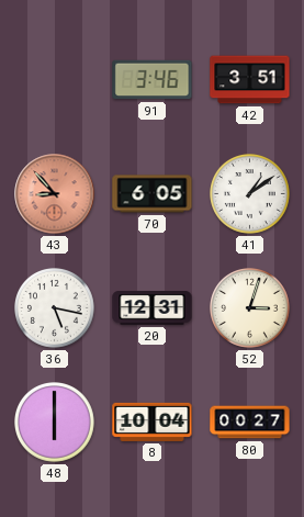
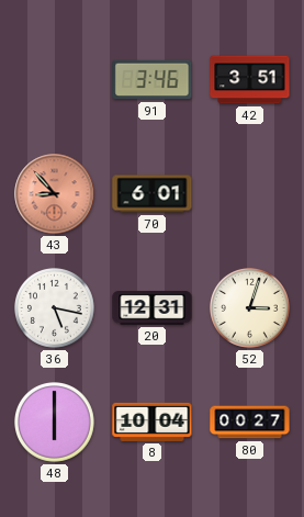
70: 6:05 -> 6:01 (153, 194)
41: 1:09 -> none (250, 194)
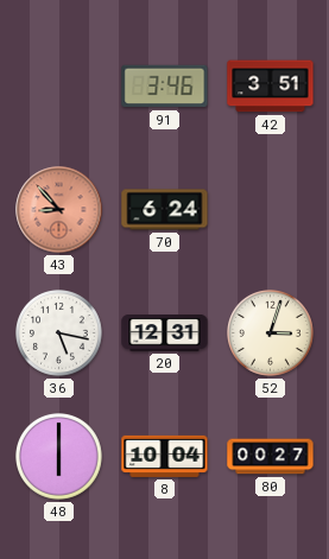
70: 6:01 -> 6:24 (165, 210)
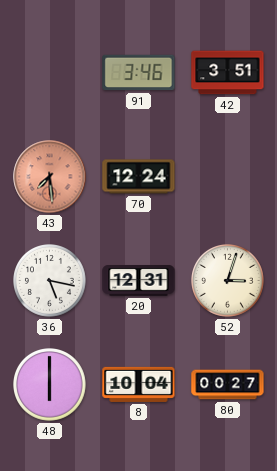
43: 8:53 -> 7:29 (50, 177)
70: 6:24 -> 12:24 (139, 177)
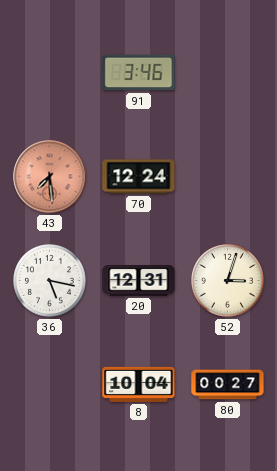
42: 3:51 -> none (228, 73)
48: 6:00 -> none (50, 385)
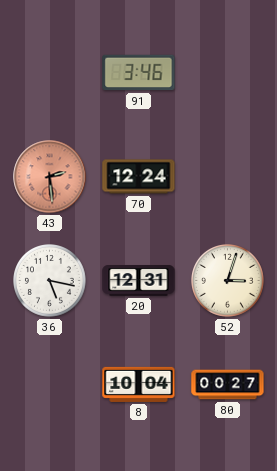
43: 7:29 -> 2:29 (50, 177)
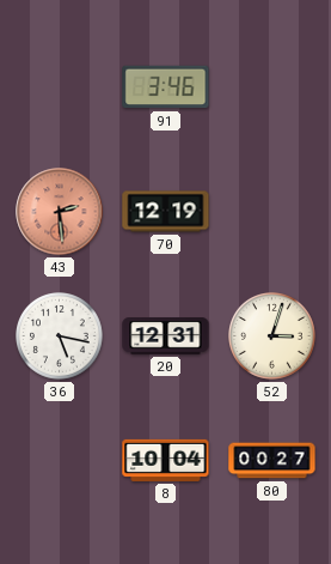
70: 12:24 -> 12:19 (166, 212)
